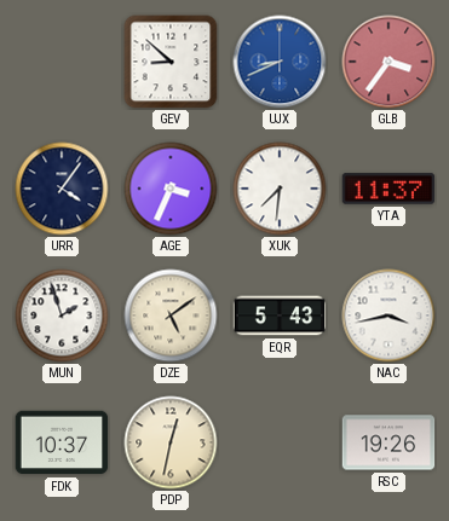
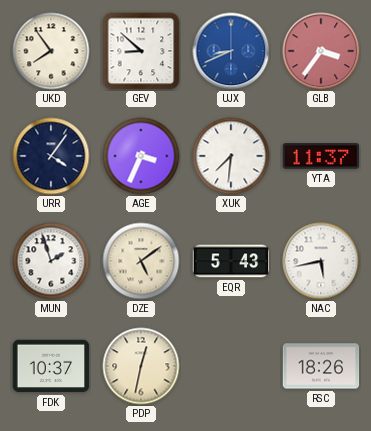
UKD: none -> 7:54 (51, 51)
NAC: 3:43 -> 5:43 (321, 261)
RSC: 19:26 -> 18:26 (321, 366)
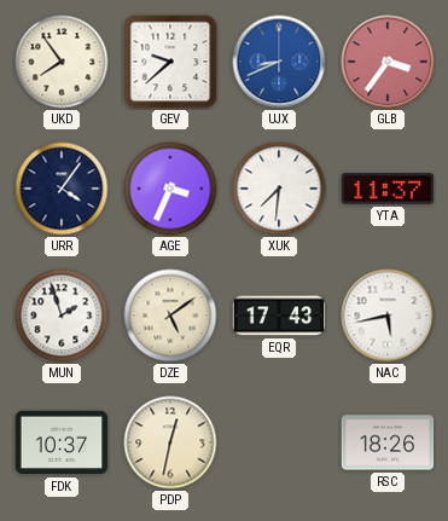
GEV: 8:52 -> 9:38 (170, 62)
EQR: 5:43 -> 17:43 (279, 316)
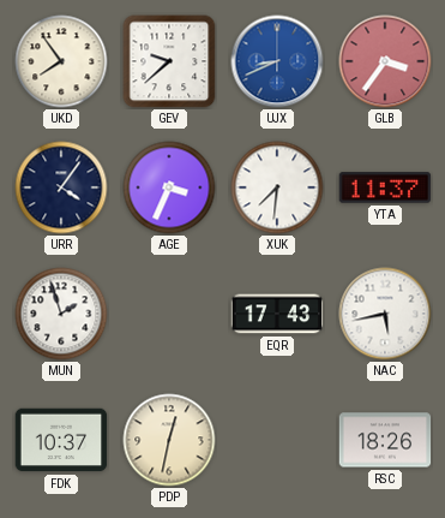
DZE: 5:09 -> none (170, 316)
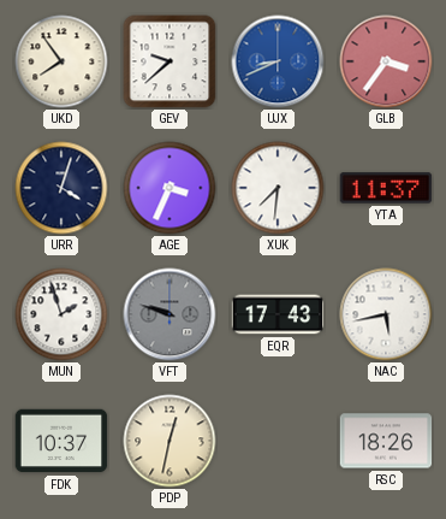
URR: 4:06 -> 4:03 (61, 188)
VFT: none -> 9:48 (170, 314)
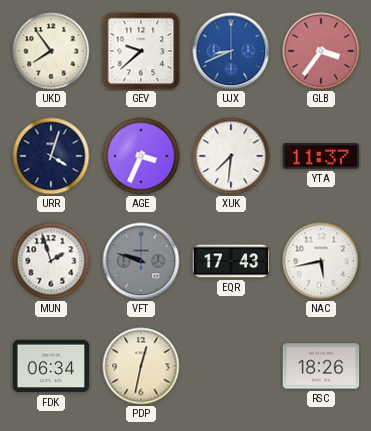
FDK: 10:37 -> 06:34 (51, 366)
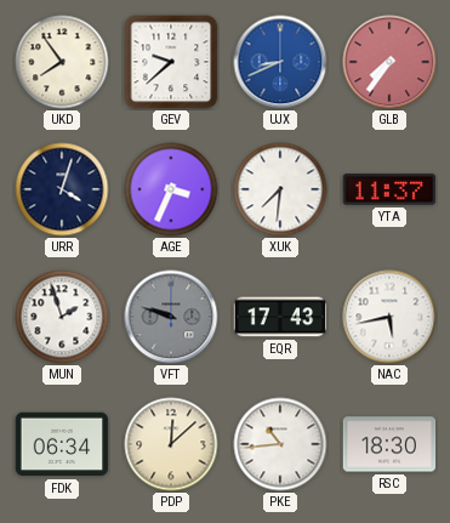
GLB: 3:36 -> 7:36 (389, 62)
PDP: 12:32 -> 12:08 (171, 444)
PKE: none -> 10:44 (280, 444)
RSC: 18:26 -> 18:30 (389, 444)
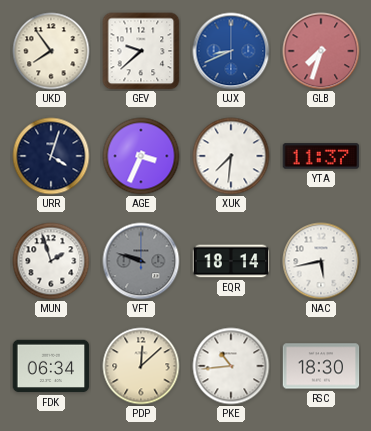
GLB: 7:36 -> 7:33 (321, 51)
EQR: 17:43 -> 18:14 (231, 261)
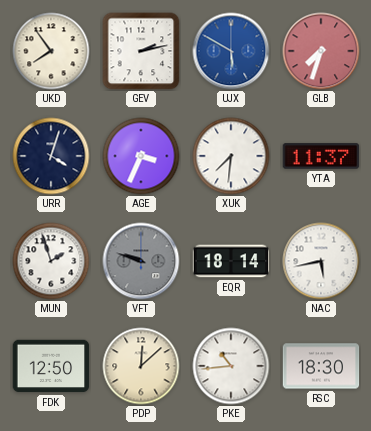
GEV: 9:38 -> 2:13 (141, 51)
UJX: 8:41 -> 5:50 (231, 51)
FDK: 06:34 -> 12:50 (51, 366)
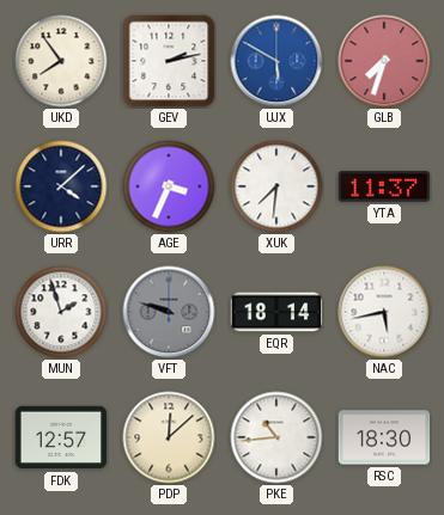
URR: 4:03 -> 4:08 (61, 186)
FDK: 12:50 -> 12:57 (61, 437)
